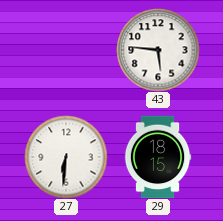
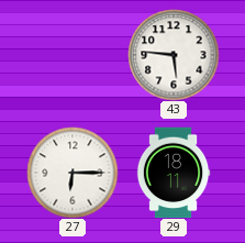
27: 6:31 -> 6:15 (73, 173)
29: 18:15 -> 18:11 (174, 173)
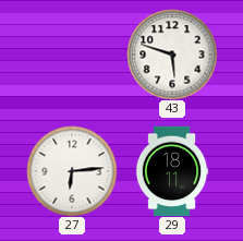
43: 5:46 -> 5:48 (172, 55)
27: 6:15 -> 6:14 (72, 171)
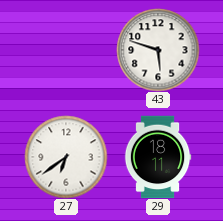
27: 6:14 -> 6:39 (66, 157)
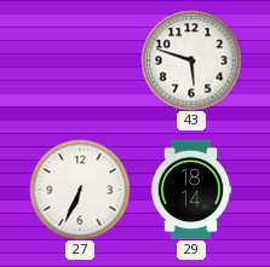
27: 6:39 -> 6:34 (80, 190)
29: 18:11 -> 18:14 (191, 190)
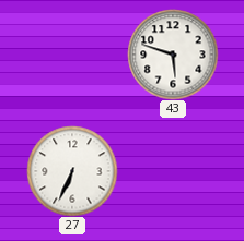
29: 18:14 -> none (191, 190)
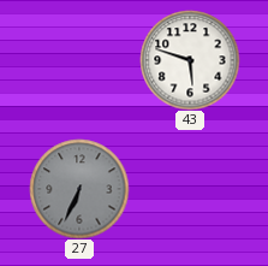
27 dial: white -> grey (79, 189)
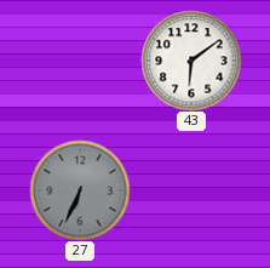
43: 5:48 -> 6:09 (191, 61)
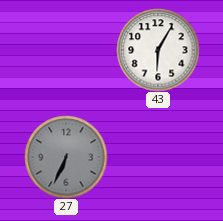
43: 6:09 -> 6:05 (158, 50)
